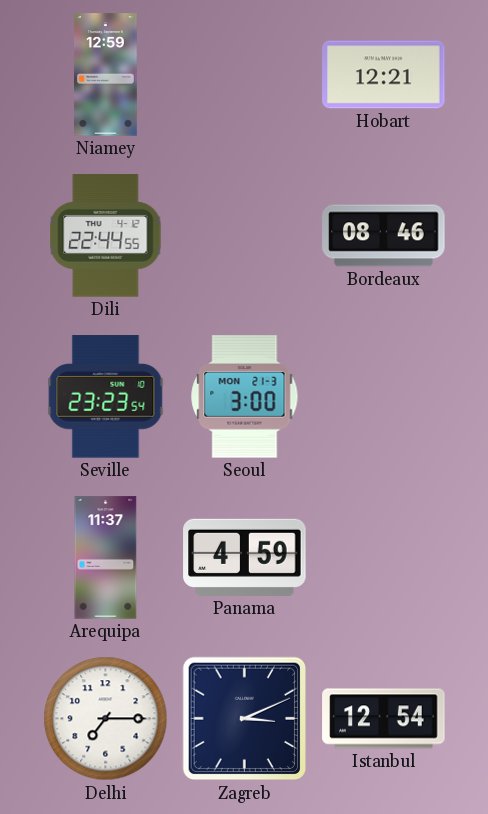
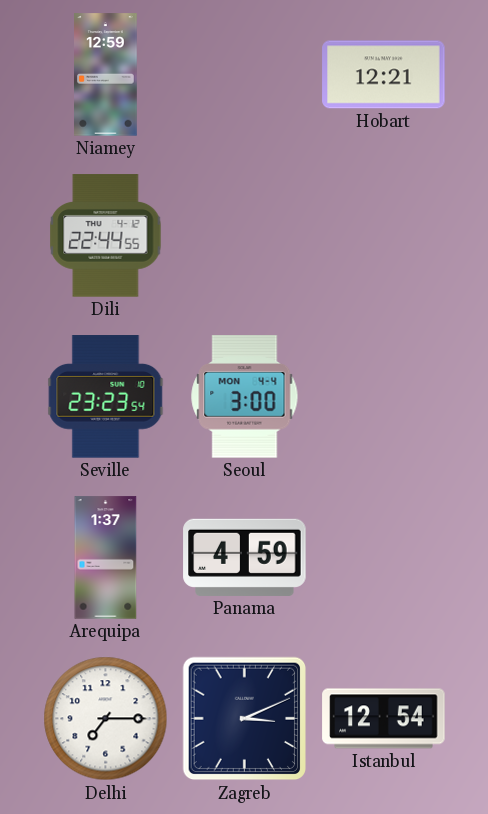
Bordeaux: 08:46 -> none (384, 236)
Seoul date: MON 21-3 -> MON 4-4 (245, 397)
Arequipa: 11:37 -> 1:37 (106, 558)
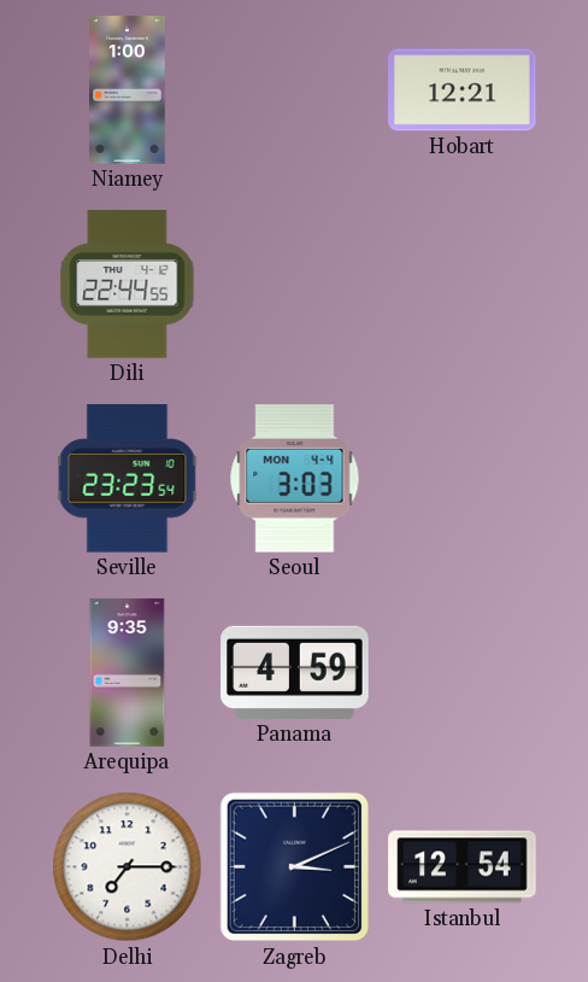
Niamey: 12:59 -> 1:00 (128, 90)
Seoul: 3:00 -> 3:03 (295, 479)
Arequipa: 1:37 -> 9:35 (128, 673)
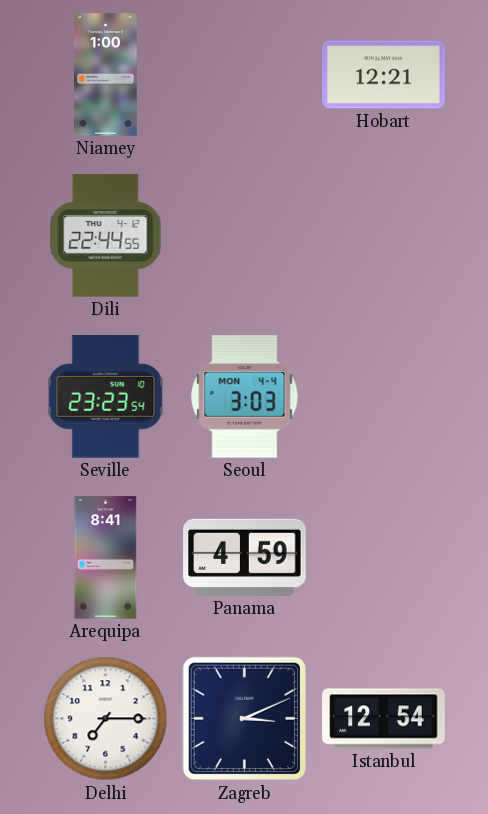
Arequipa: 9:35 -> 8:41 (106, 558)
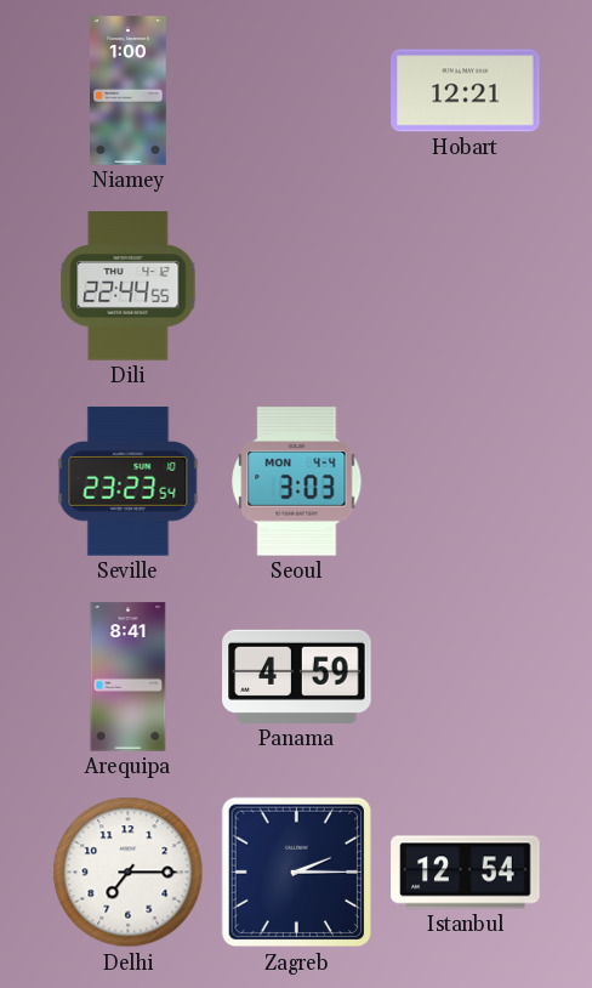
Zagreb: 3:11 -> 2:15 (297, 873)
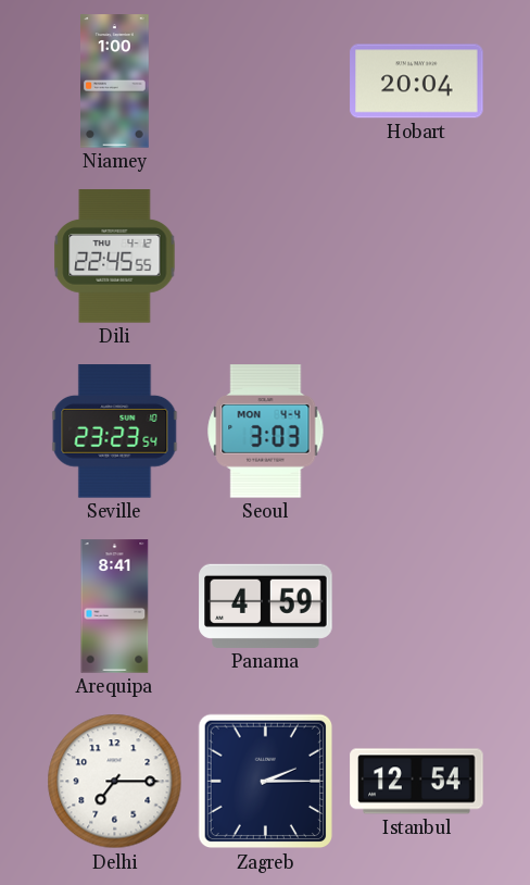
Hobart: 12:21 -> 20:04 (417, 82)
Dili: 22:44 -> 22:45 (115, 257)
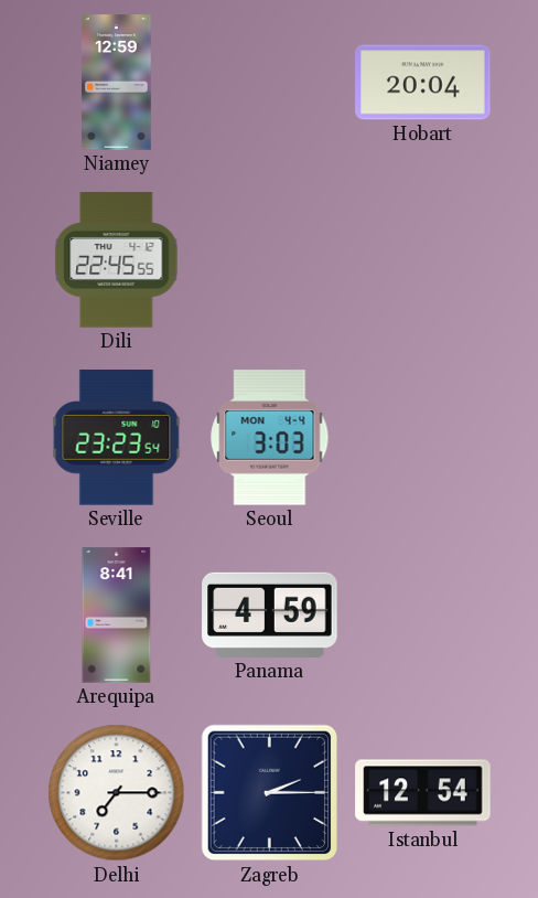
Niamey: 1:00 -> 12:59 (117, 83)
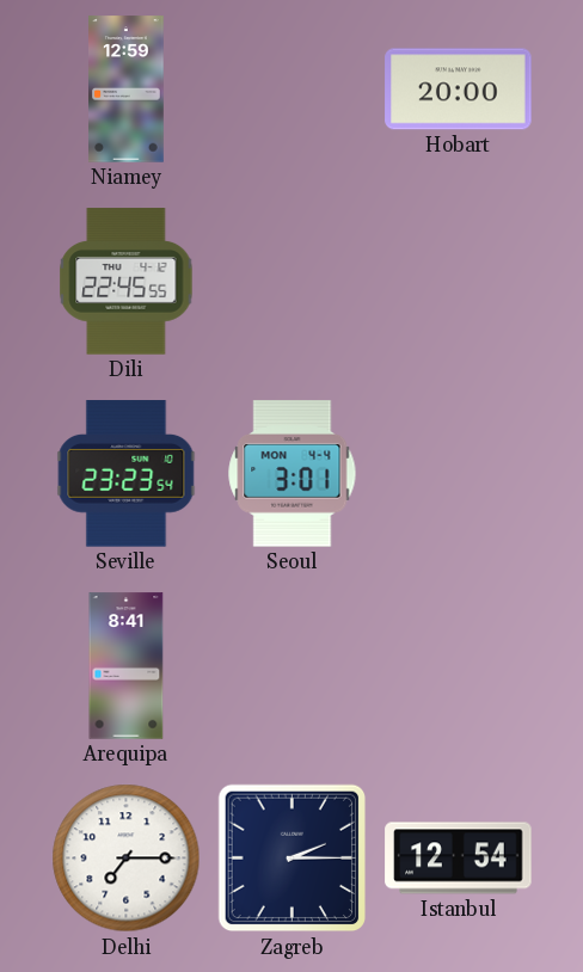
Hobart: 20:04 -> 20:00 (459, 90)
Seoul: 3:03 -> 3:01 (293, 474)
Panama: 4:59 -> none (270, 614)
